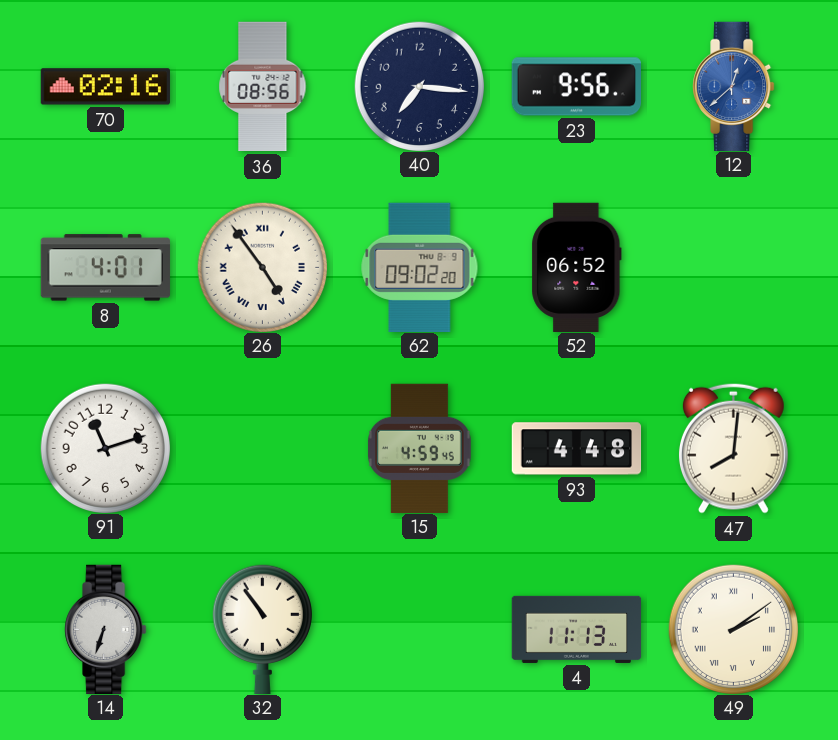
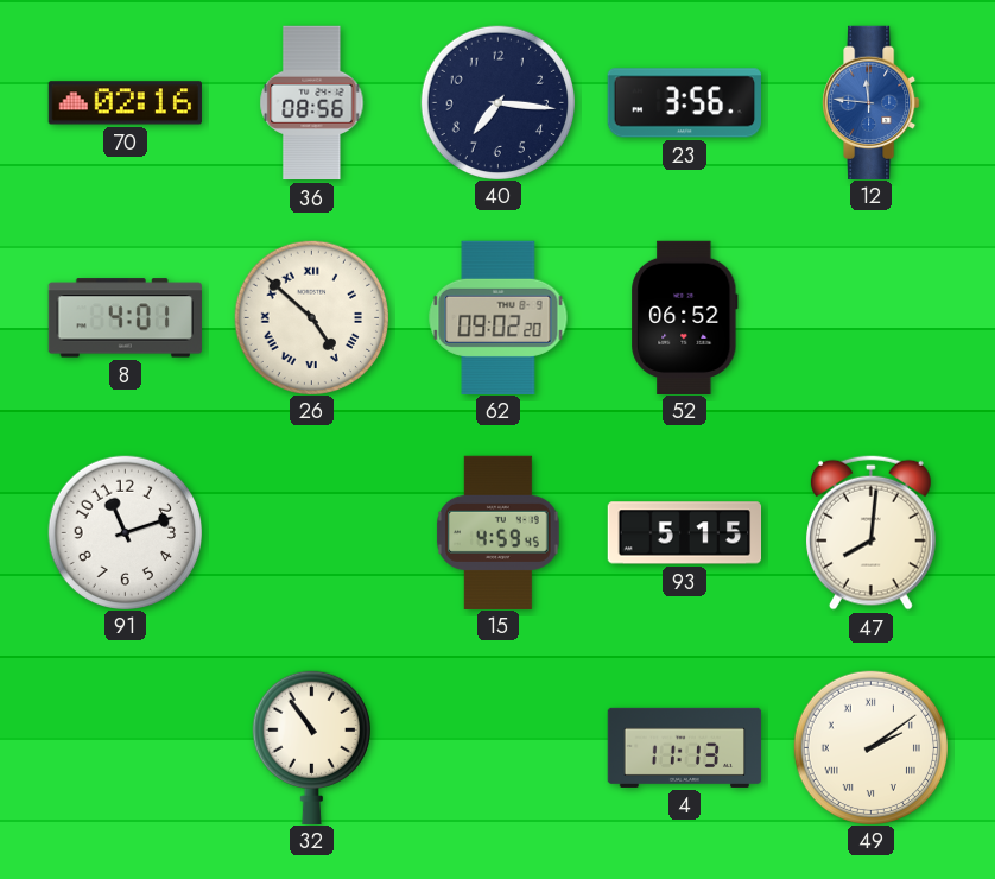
23: 9:56 -> 3:56 (684, 103)
12: 12:38 -> 11:46 (872, 102)
26: 4:54 -> 4:52 (311, 317)
93: 4:48 -> 5:15 (685, 533)
14: 6:33 -> none (106, 629)
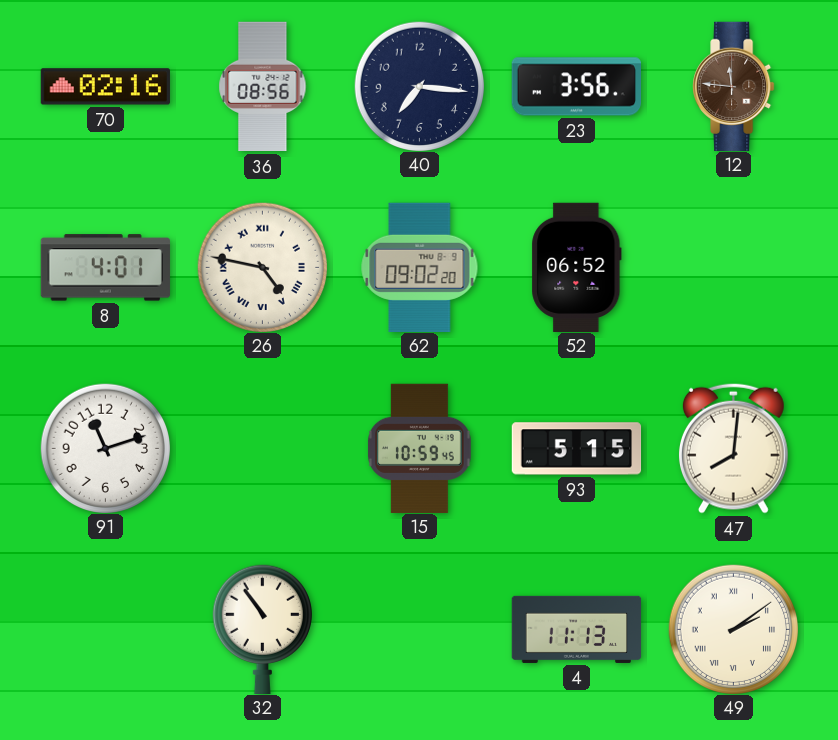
12 dial: blue -> brown (734, 86)
26: 4:52 -> 4:47 (262, 267)
15: 4:59 -> 10:59 (420, 448)
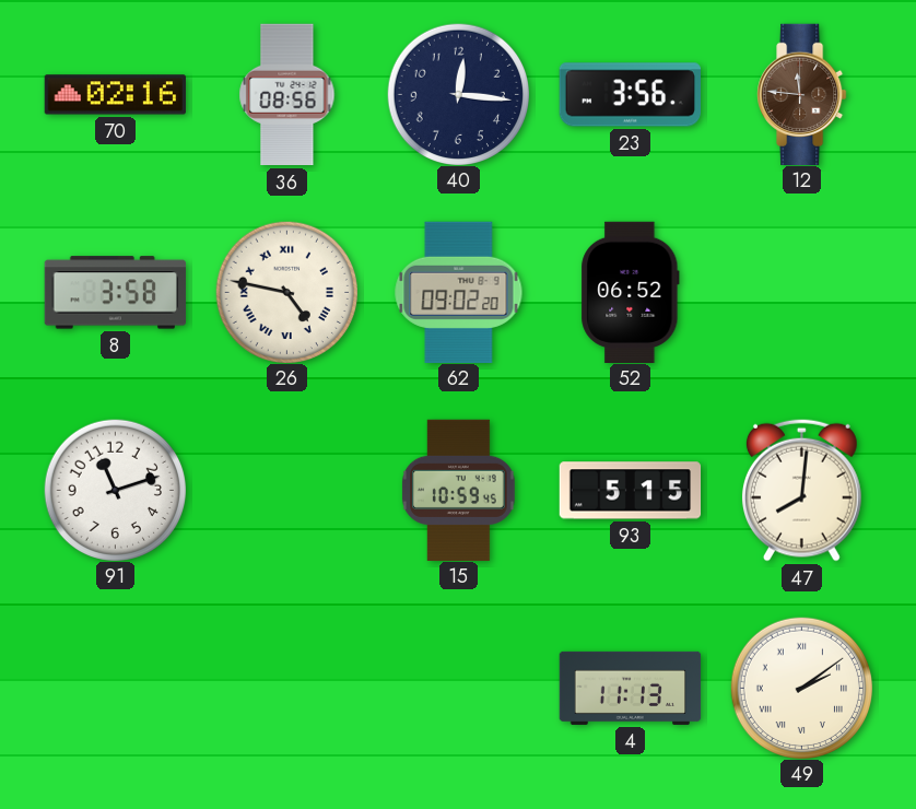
40: 7:16 -> 12:16 (458, 94)
8: 4:01 -> 3:58 (115, 293)
32: 10:54 -> none (262, 629)
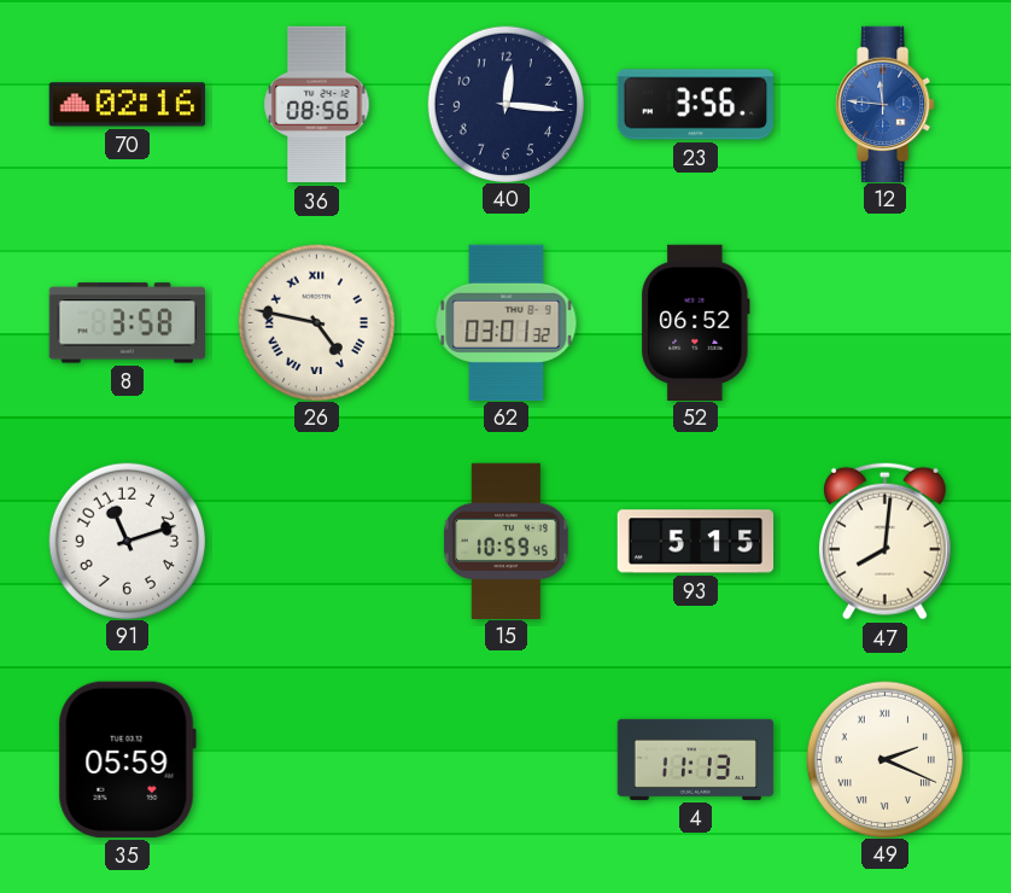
12 dial: brown -> blue (886, 104)
62: 09:02 -> 03:01 (507, 322)
35: none -> 05:59 (127, 759)
49: 2:09 -> 2:19 (884, 759)
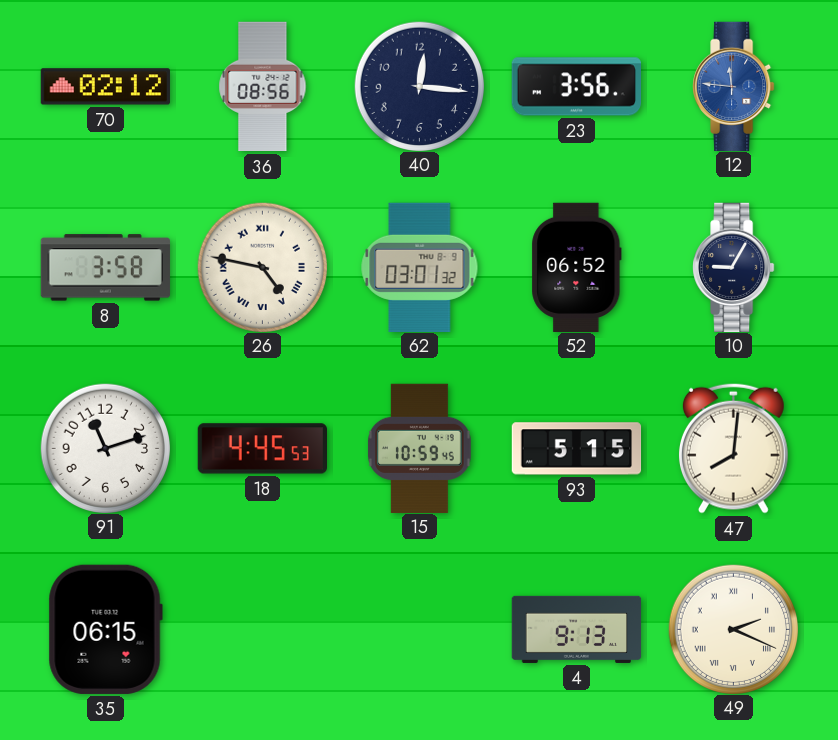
70: 02:16 -> 02:12 (105, 87)
10: none -> 9:05 (734, 267)
18: none -> 4:45 (262, 449)
35: 05:59 -> 06:15 (105, 629)
4: 11:13 -> 9:13 (577, 629)
